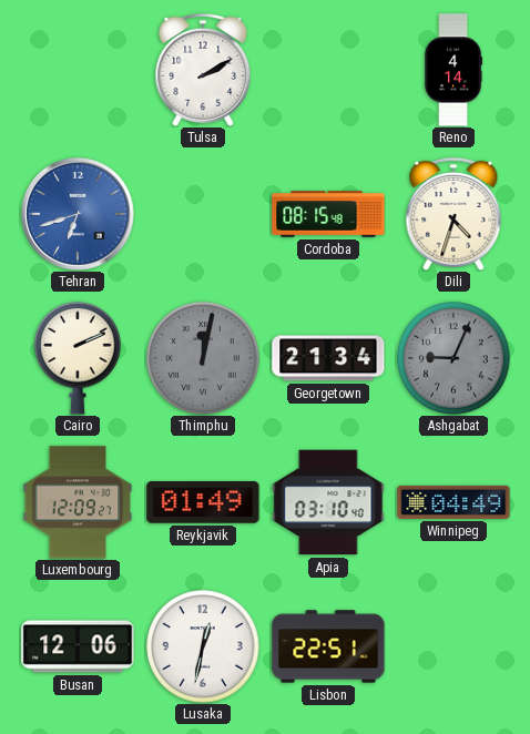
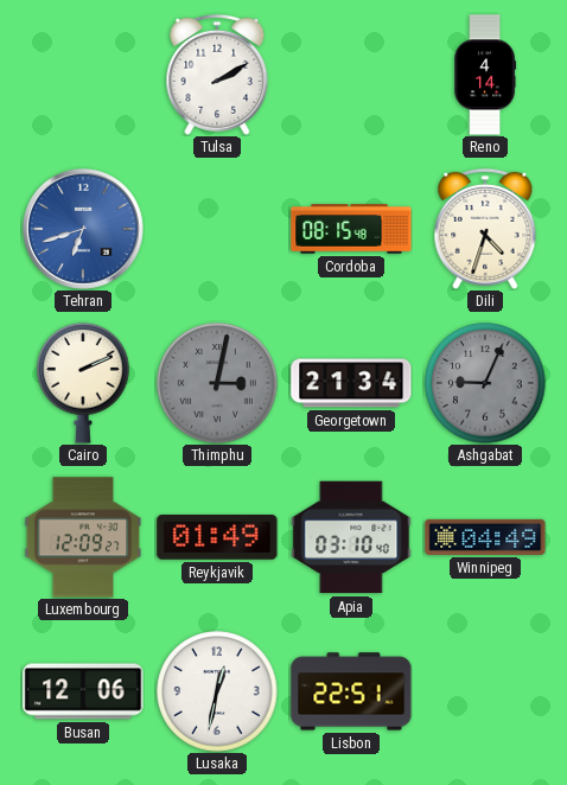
Thimphu: 12:02 -> 3:02 (217, 383)
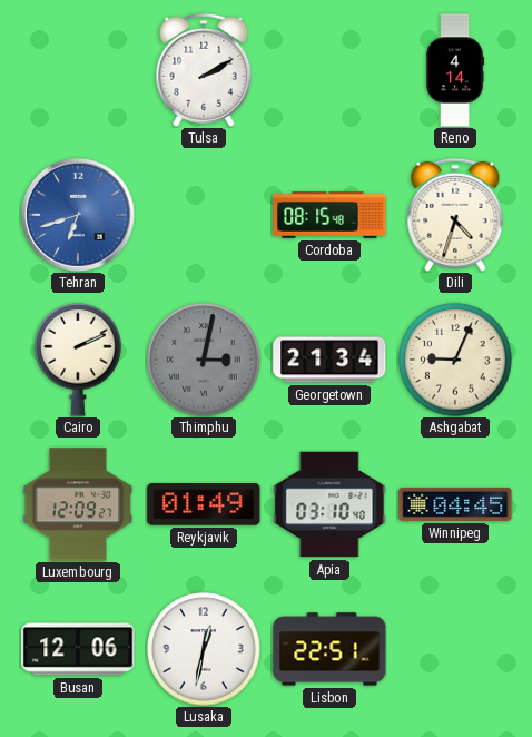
Ashgabat dial: grey -> cream (455, 360)
Winnipeg: 04:49 -> 04:45 (455, 504)
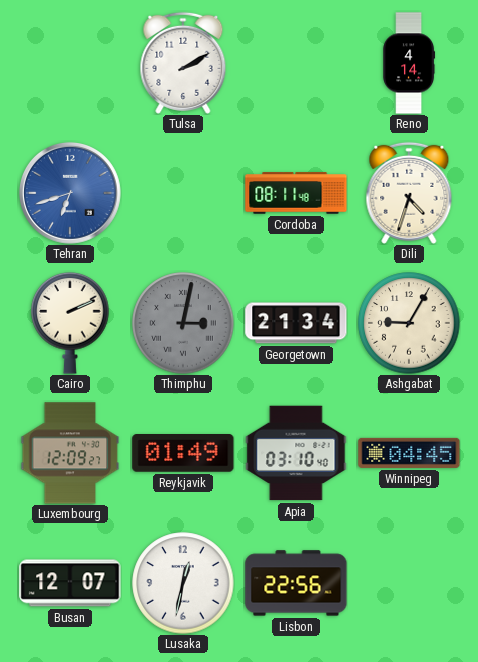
Cordoba: 08:15 -> 08:11 (296, 193)
Ashgabat: 9:04 -> 9:05 (409, 323)
Busan: 12:06 -> 12:07 (70, 583)
Lisbon: 22:51 -> 22:56 (296, 583)
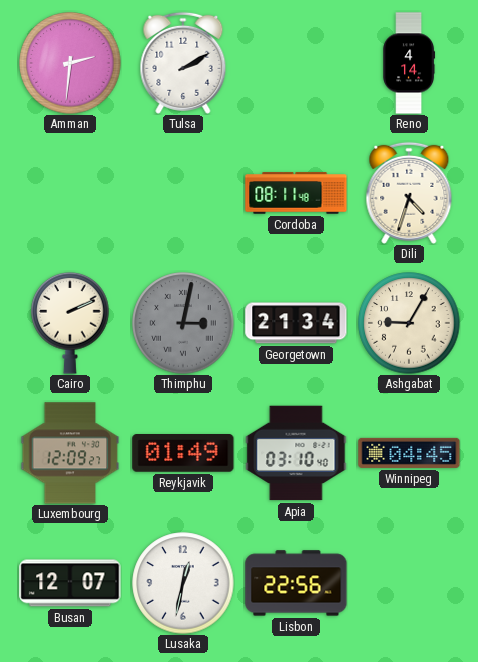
Amman: none -> 2:31 (70, 63)
Tehran: 6:42 -> none (70, 193)
